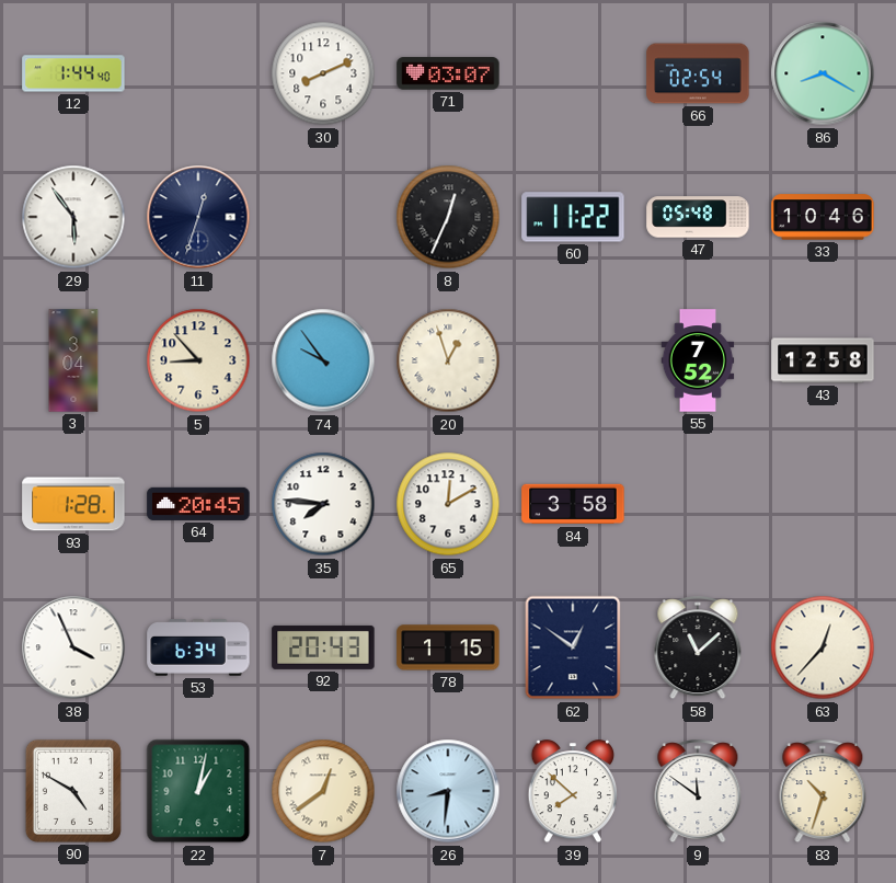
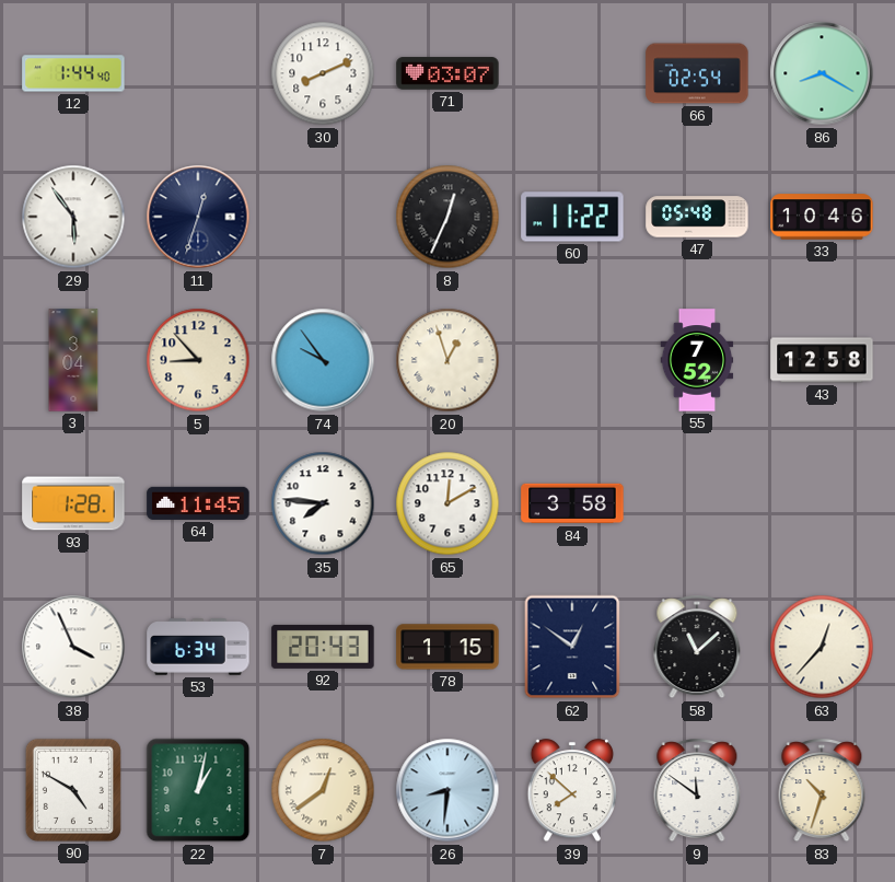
64: 20:45 -> 11:45 (198, 503)
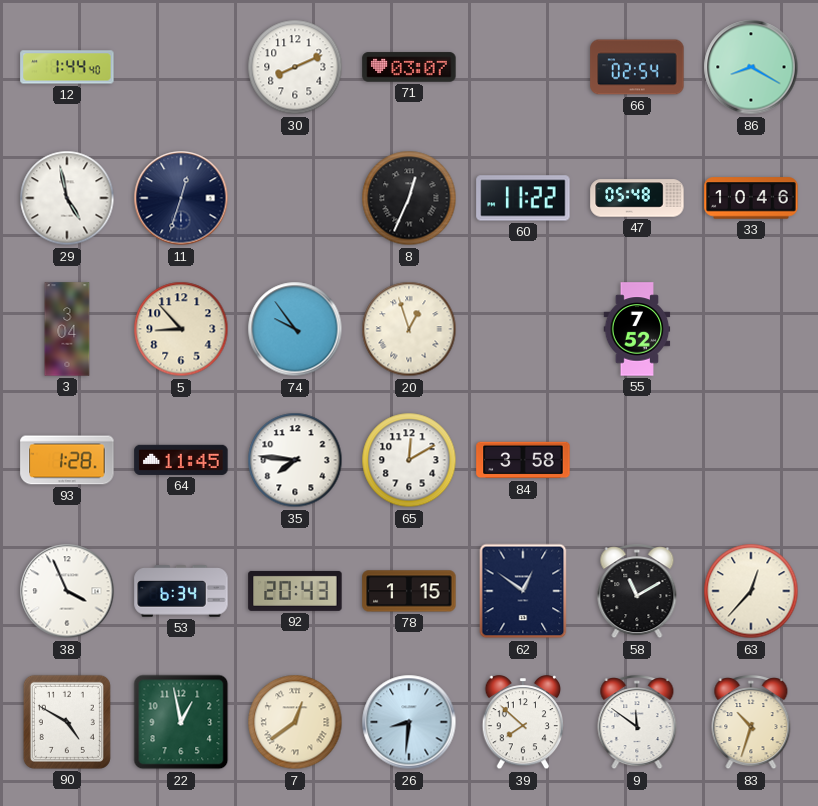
29: 5:54 -> 4:58 (67, 198)
43: 12:58 -> none (822, 360)
58: 11:08 -> 11:10 (637, 592)
22: 1:02 -> 12:58 (181, 722)
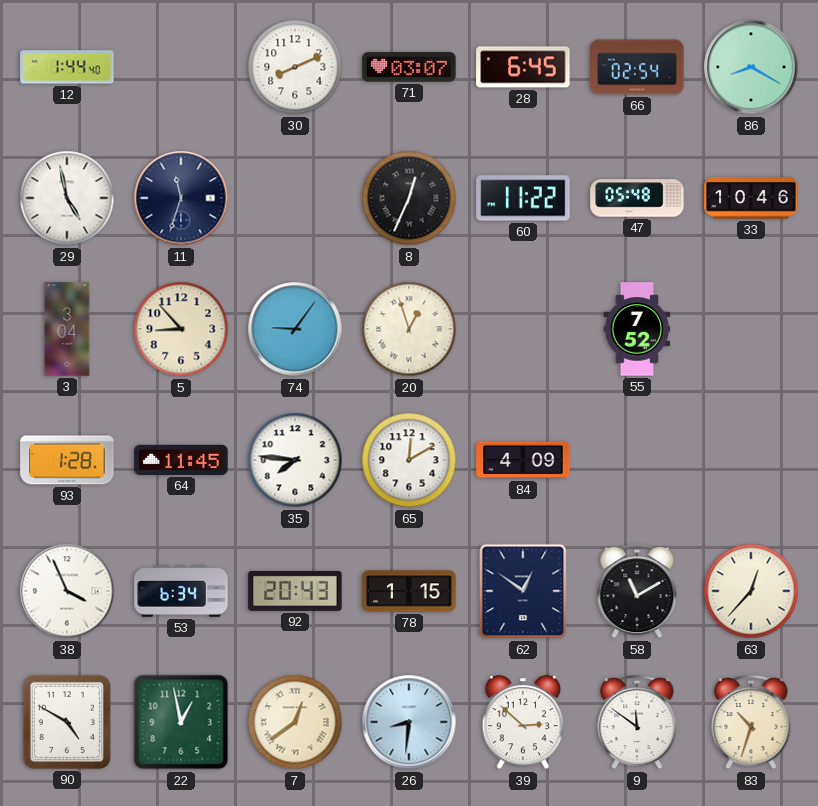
28: none -> 6:45 (523, 67)
11: 12:33 -> 11:33 (181, 198)
74: 9:54 -> 9:06 (295, 329)
84: 3:58 -> 4:09 (523, 460)
39: 7:52 -> 2:52 (523, 723)
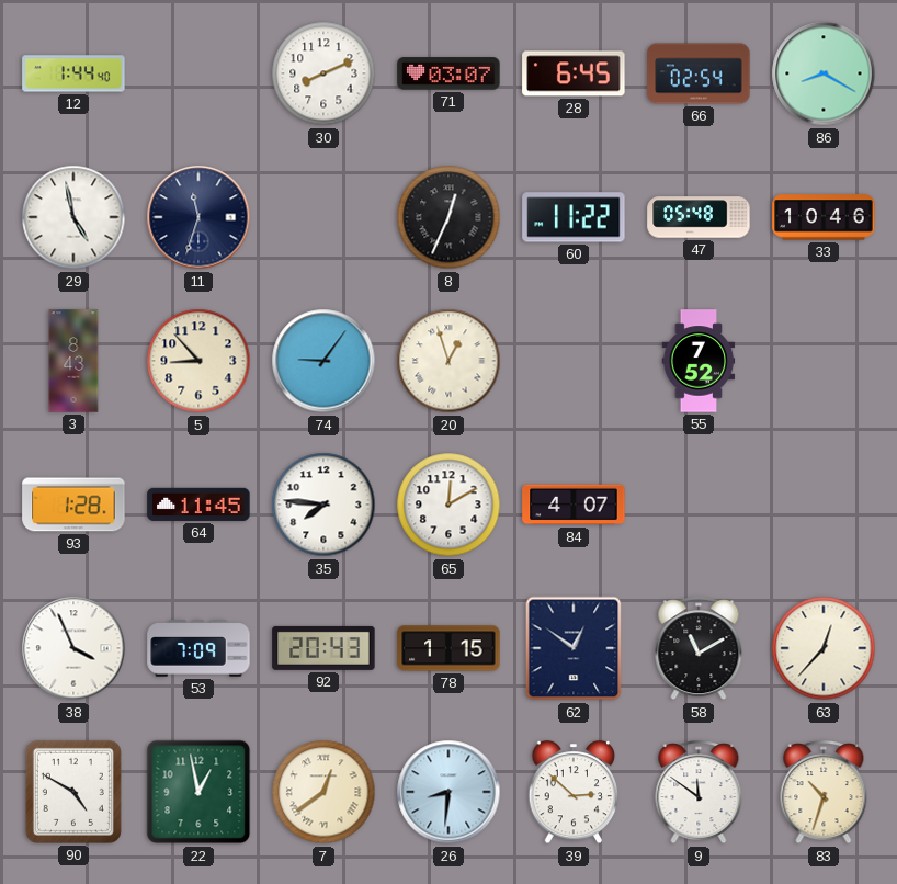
3: 3:04 -> 8:43 (73, 361)
84: 4:09 -> 4:07 (574, 505)
53: 6:34 -> 7:09 (198, 648)
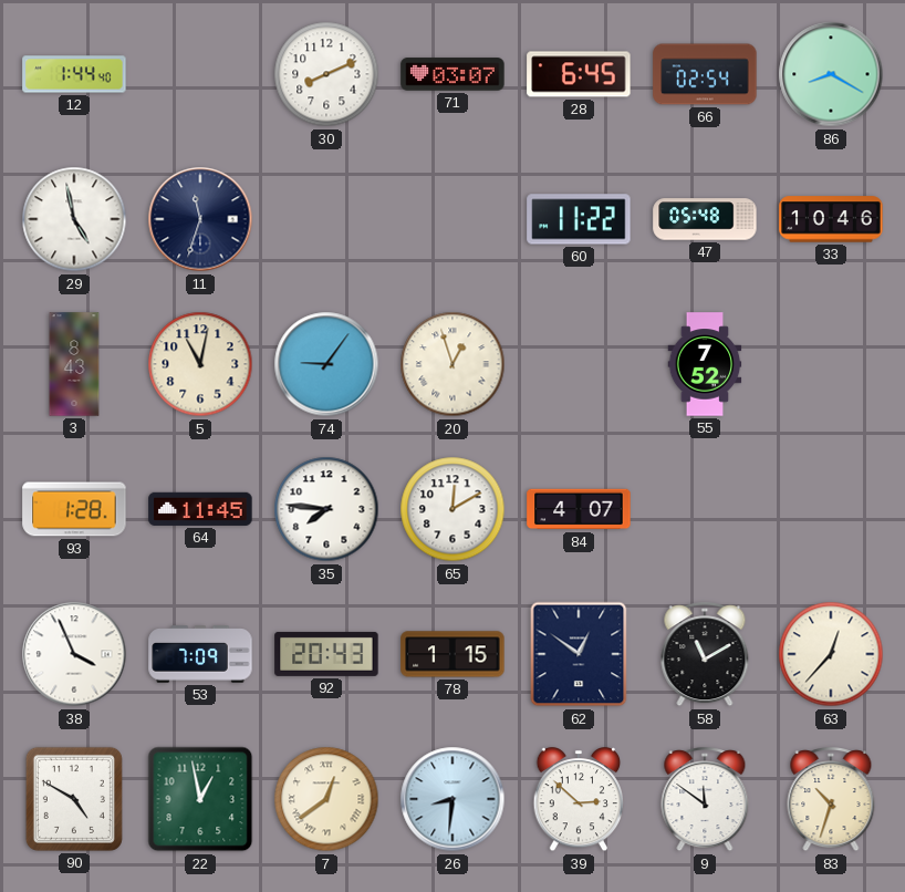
8: 12:34 -> none (449, 217)
5: 8:53 -> 11:02 (200, 364)
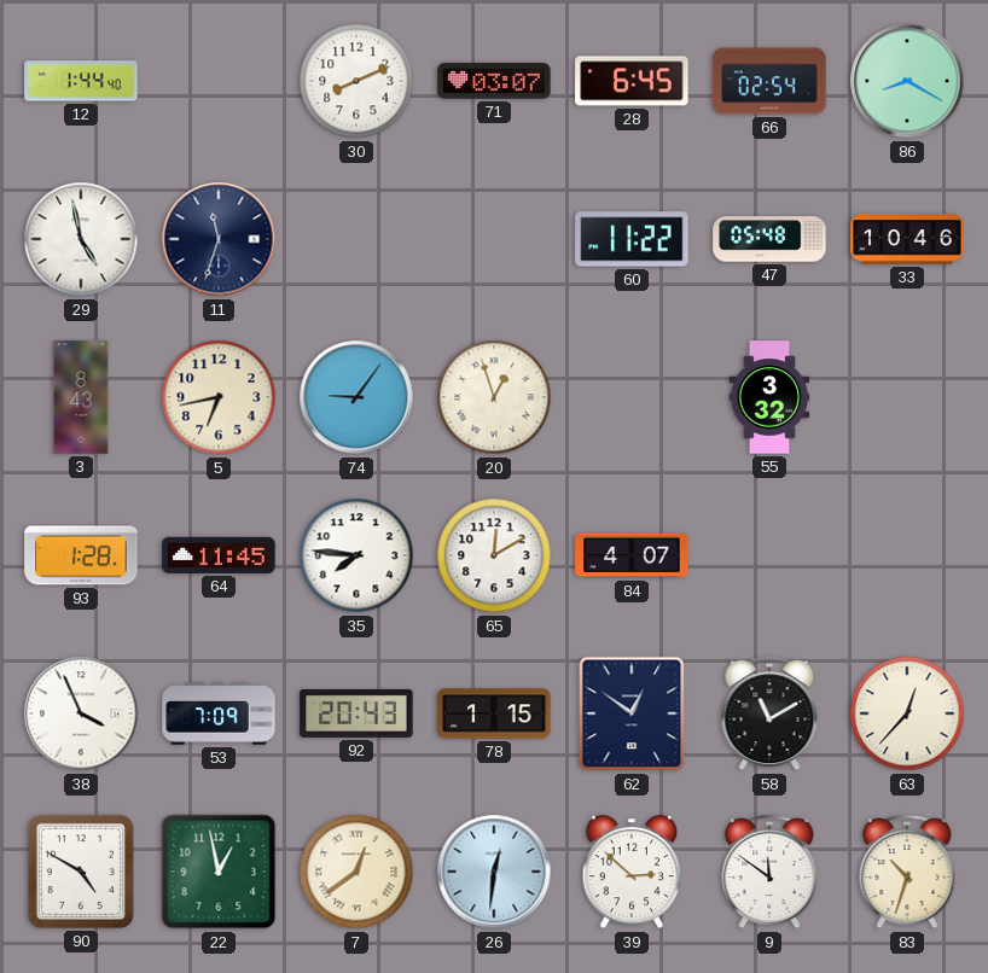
5: 11:02 -> 6:43 (219, 397)
55: 7:52 -> 3:32 (769, 397)
26: 8:31 -> 12:31 (494, 872)
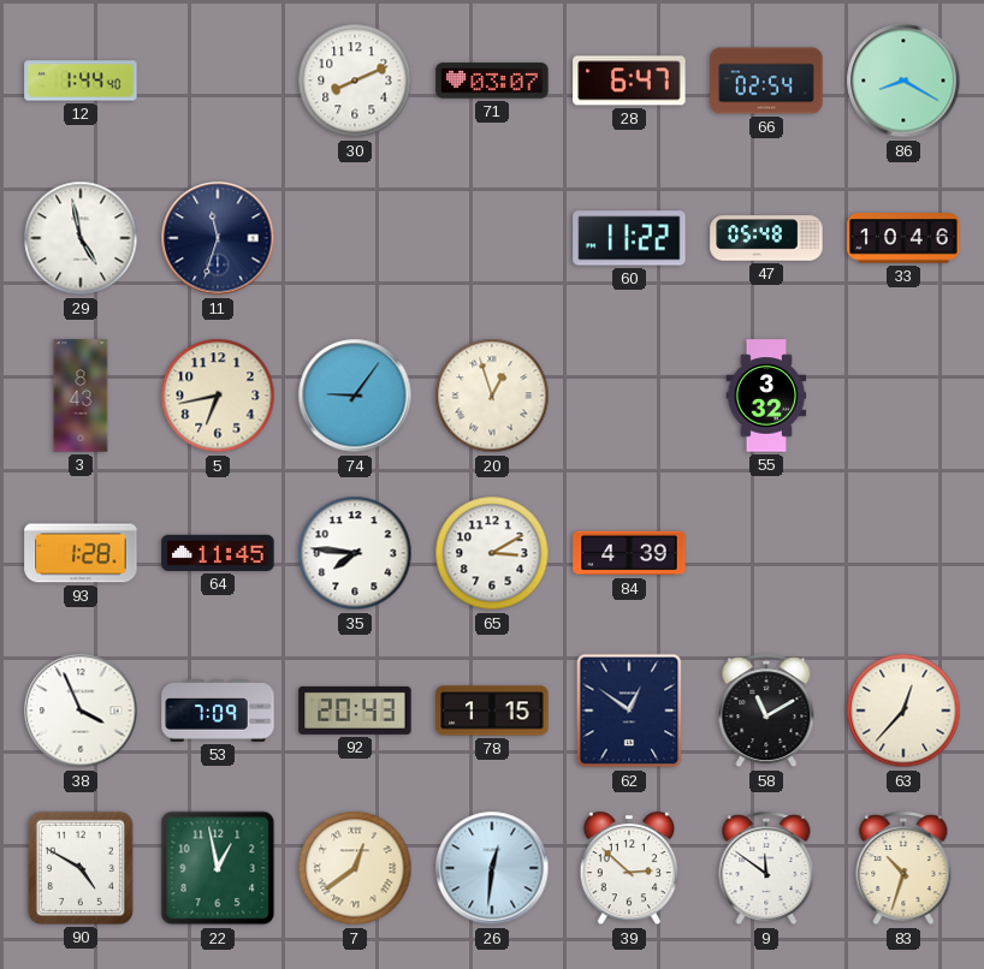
28: 6:45 -> 6:47 (629, 81)
65: 12:10 -> 3:10 (492, 553)
84: 4:07 -> 4:39 (629, 553)
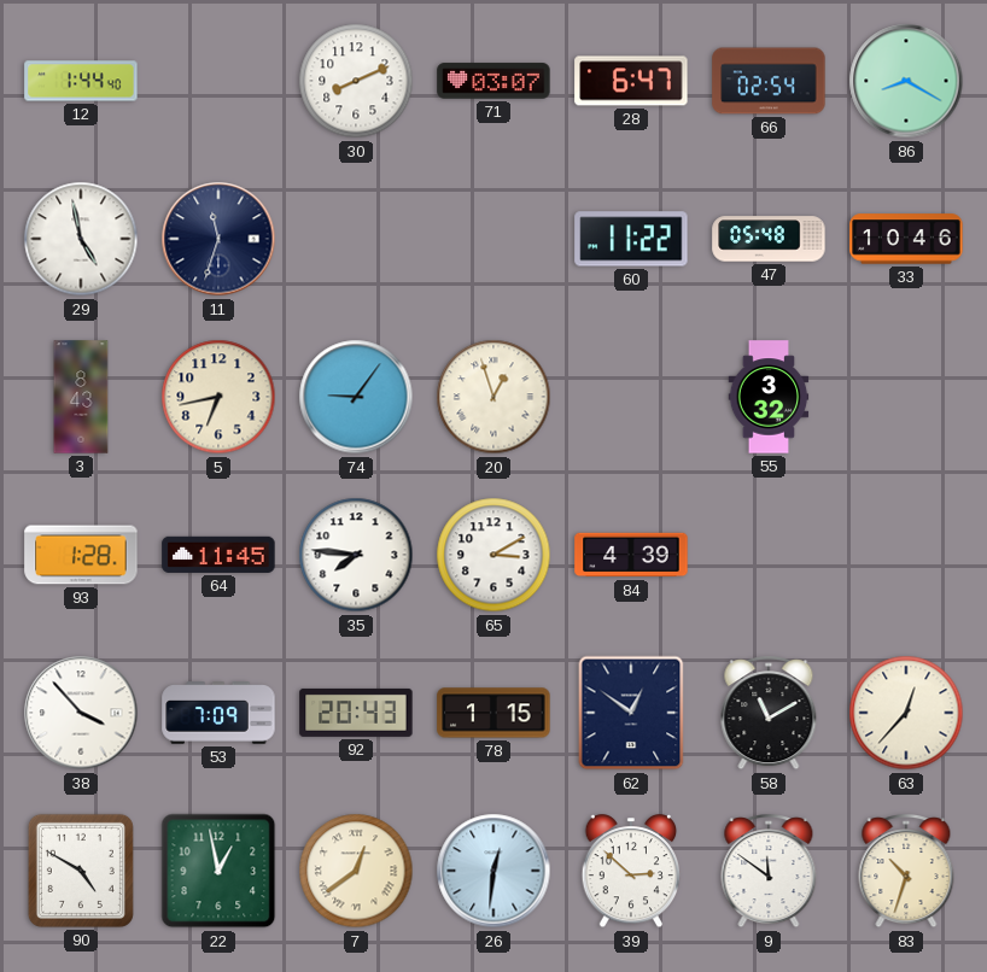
38: 3:56 -> 3:53 (81, 713)
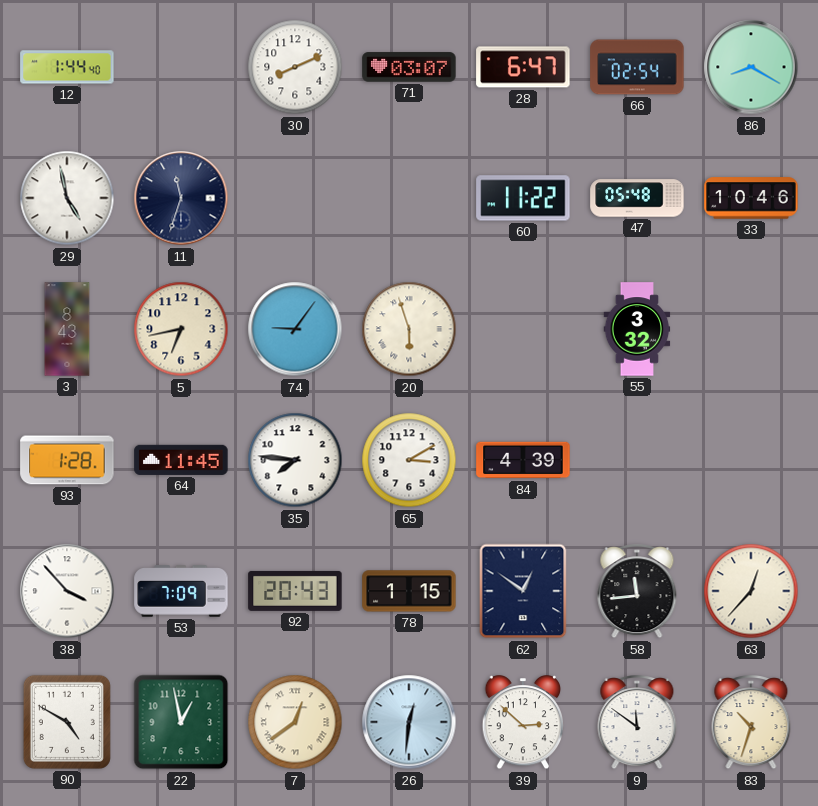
20: 12:57 -> 5:57 (409, 329)
58: 11:10 -> 11:44 (637, 592)
